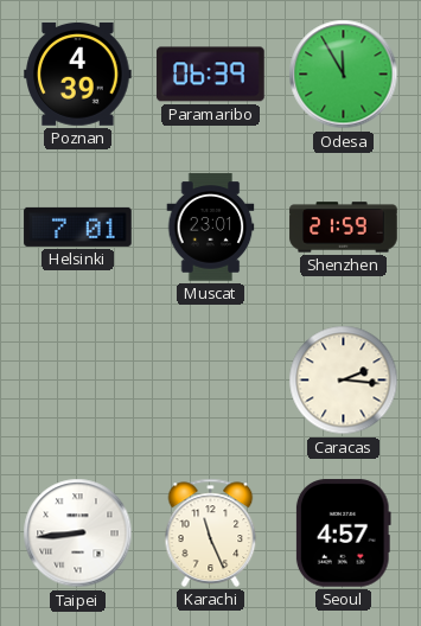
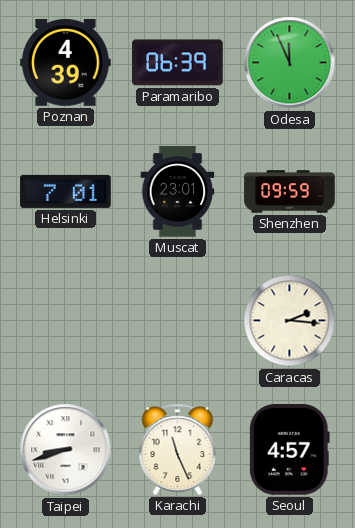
Odesa: 11:55 -> 11:56 (290, 63)
Shenzhen: 21:59 -> 09:59 (290, 192)
Taipei: 8:44 -> 8:42 (66, 450)
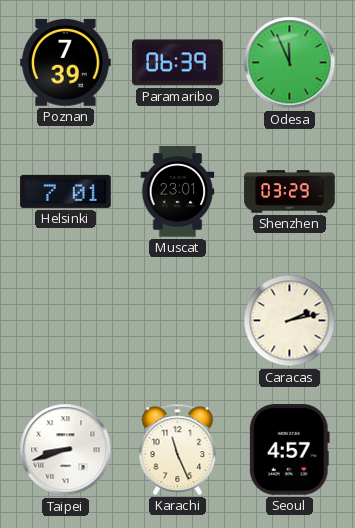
Poznan: 4:39 -> 7:39 (66, 62)
Shenzhen: 09:59 -> 03:29 (290, 192)
Caracas: 2:16 -> 2:13 (290, 321)
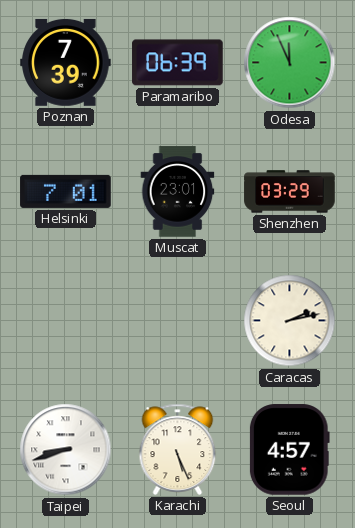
Karachi: 11:26 -> 5:26 (178, 449)
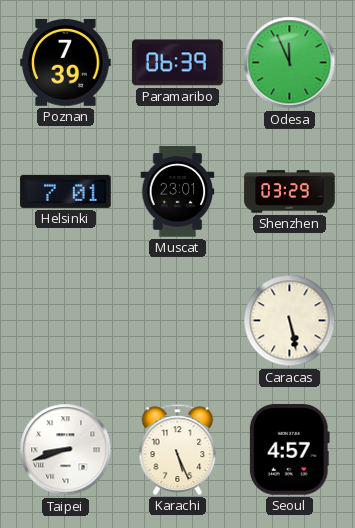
Caracas: 2:13 -> 5:28 (290, 321)
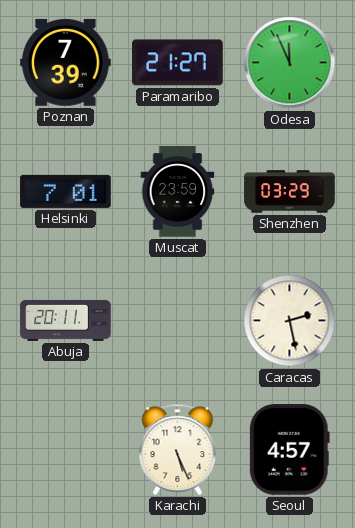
Paramaribo: 06:39 -> 21:27 (178, 63)
Muscat: 23:01 -> 23:59 (178, 192)
Abuja: none -> 20:11 (66, 320)
Caracas: 5:28 -> 2:28 (290, 321)
Taipei: 8:42 -> none (66, 450)
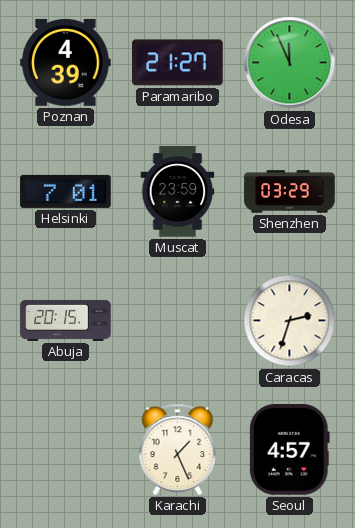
Poznan: 7:39 -> 4:39 (66, 62)
Abuja: 20:11 -> 20:15 (66, 320)
Caracas: 2:28 -> 2:33 (290, 321)
Karachi: 5:26 -> 1:26 (178, 449)
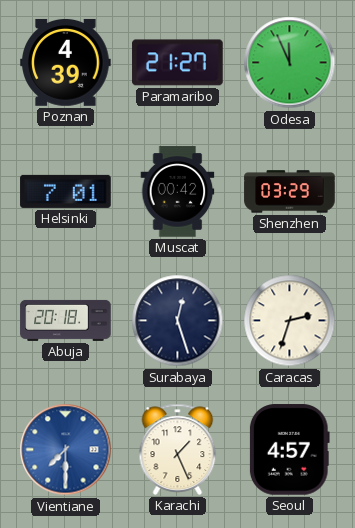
Muscat: 23:59 -> 00:42 (178, 192)
Abuja: 20:15 -> 20:18 (66, 320)
Surabaya: none -> 12:27 (178, 321)
Vientiane: none -> 7:30 (66, 450)
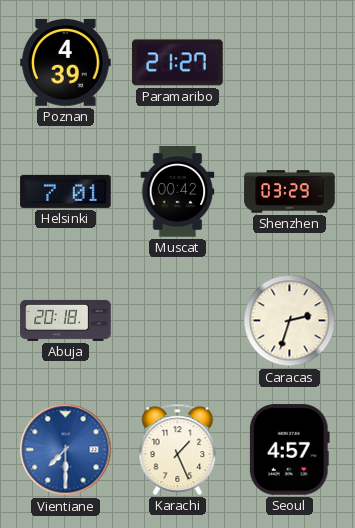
Odesa: 11:56 -> none (290, 63)
Surabaya: 12:27 -> none (178, 321)
